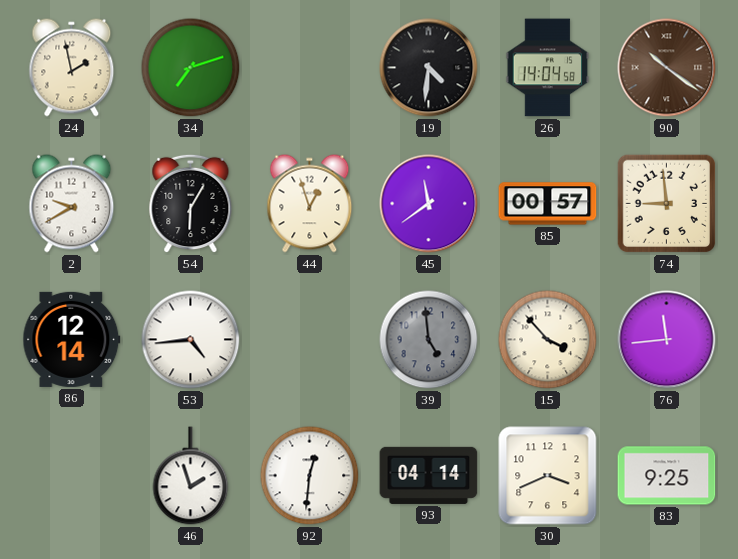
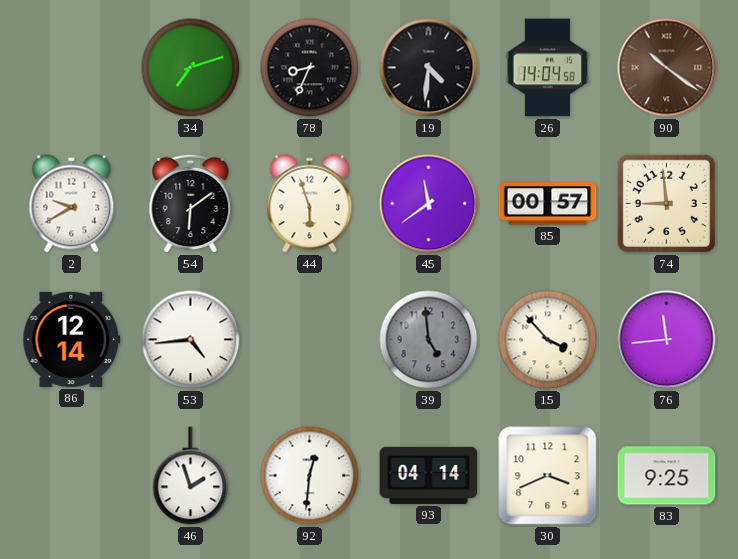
24: 1:58 -> none (72, 68)
78: none -> 8:34 (310, 68)
54: 6:05 -> 6:09 (191, 204)
44: 12:57 -> 5:57 (310, 204)
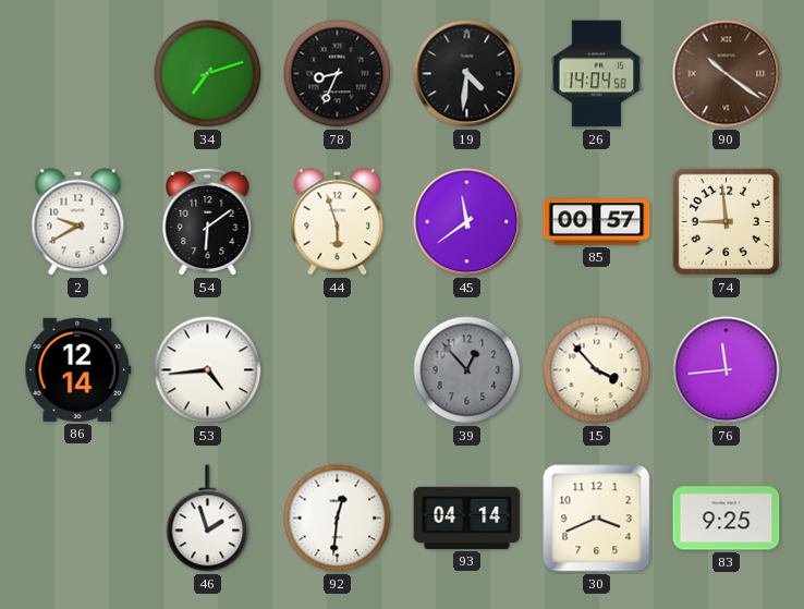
39: 4:59 -> 12:53 (467, 370)
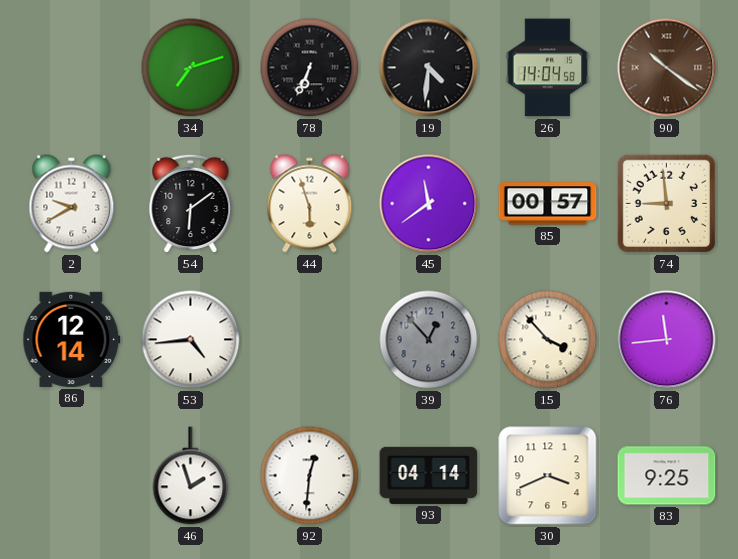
78: 8:34 -> 6:34 (310, 68)
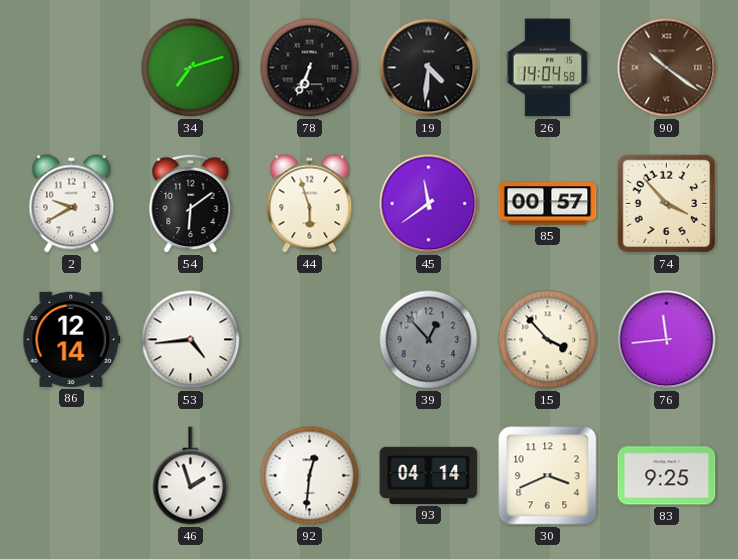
74: 8:59 -> 3:53 (667, 204)
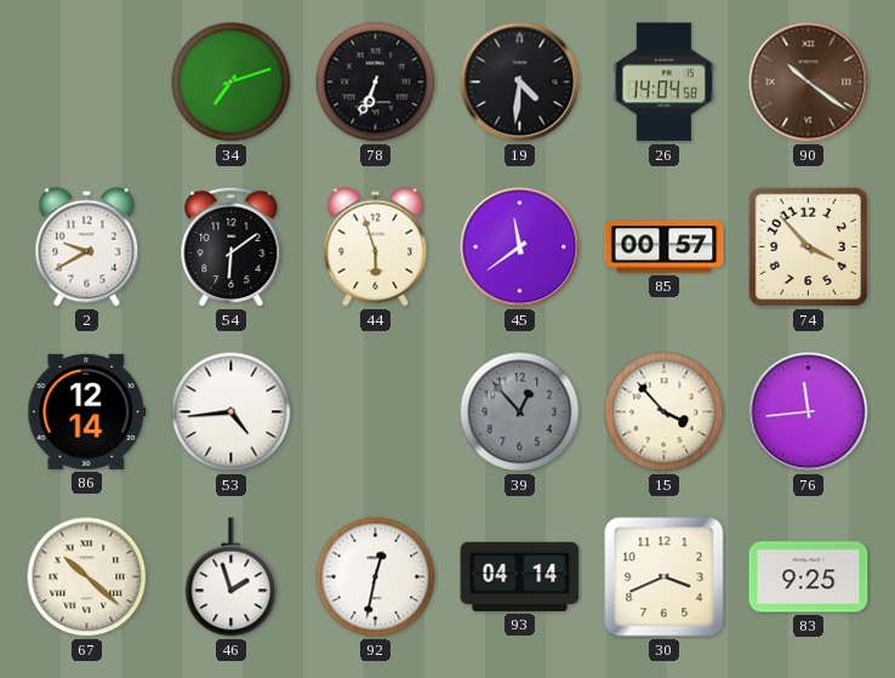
67: none -> 10:22 (87, 577)
92: 12:31 -> 12:32 (376, 577)
